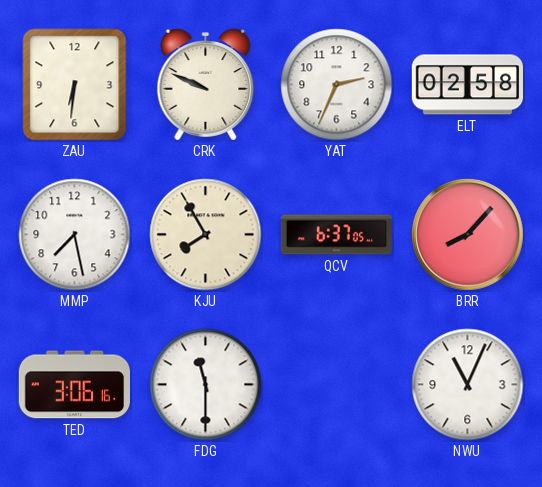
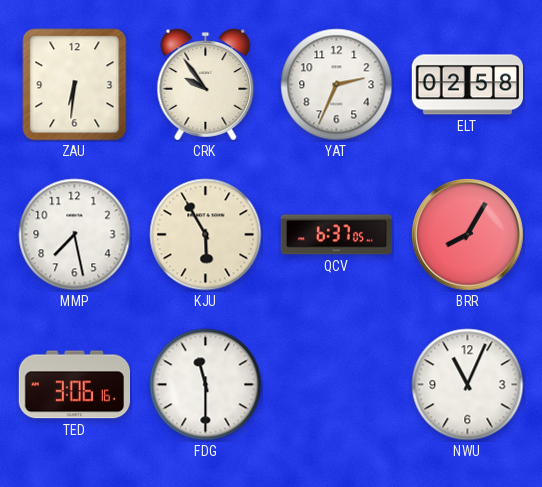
CRK: 9:49 -> 9:54 (206, 85)
KJU: 7:55 -> 5:55 (206, 235)
BRR: 8:07 -> 8:05 (468, 235)
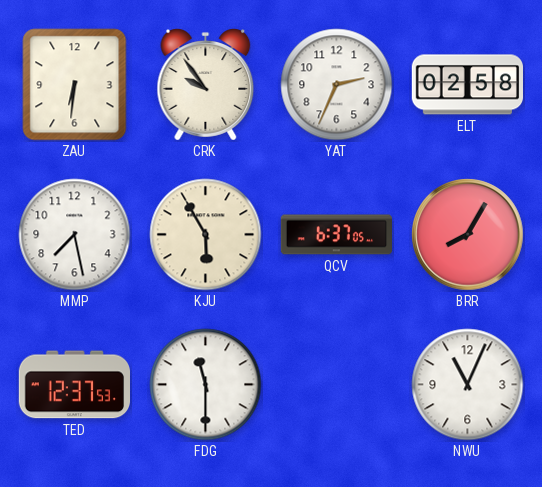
TED: 3:06 -> 12:37 (74, 385)
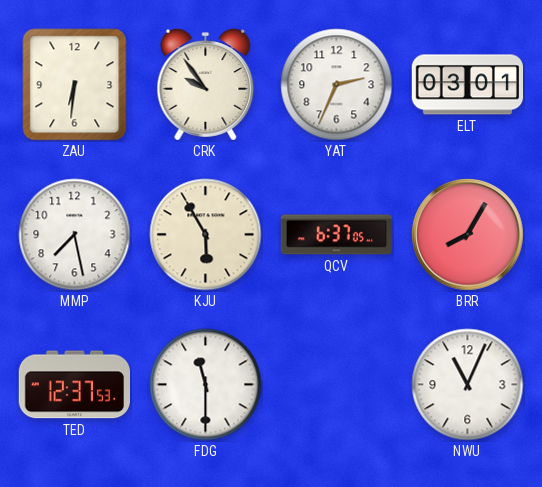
ELT: 02:58 -> 03:01 (467, 85)
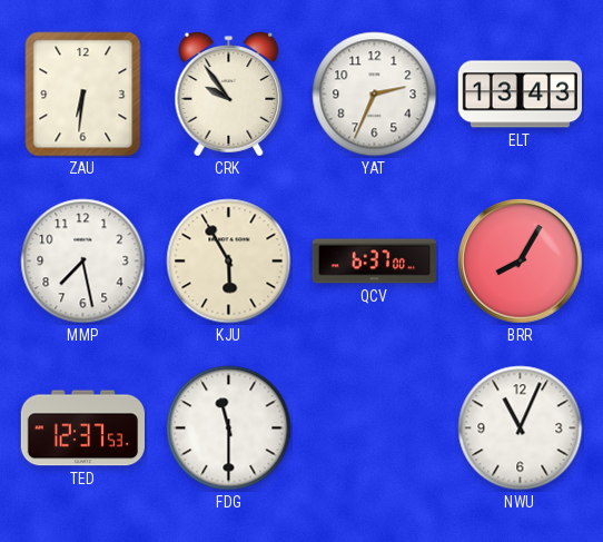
ELT: 03:01 -> 13:43 (520, 95)
QCV: 6:37:05 -> 6:37:00 (374, 262)
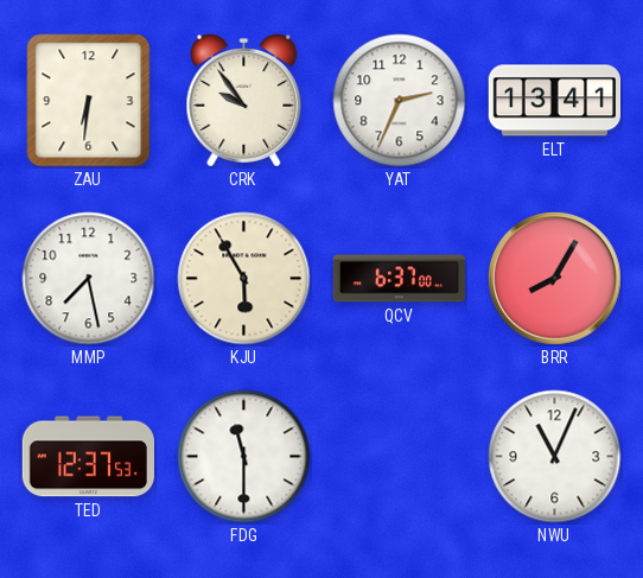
ELT: 13:43 -> 13:41 (554, 101)
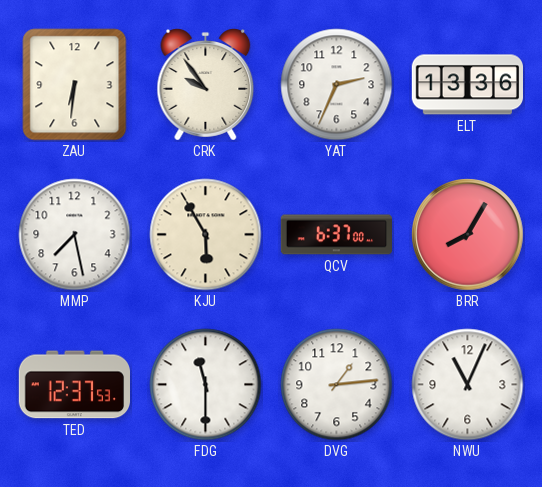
ELT: 13:41 -> 13:36 (467, 85)
DVG: none -> 1:14 (337, 385)
